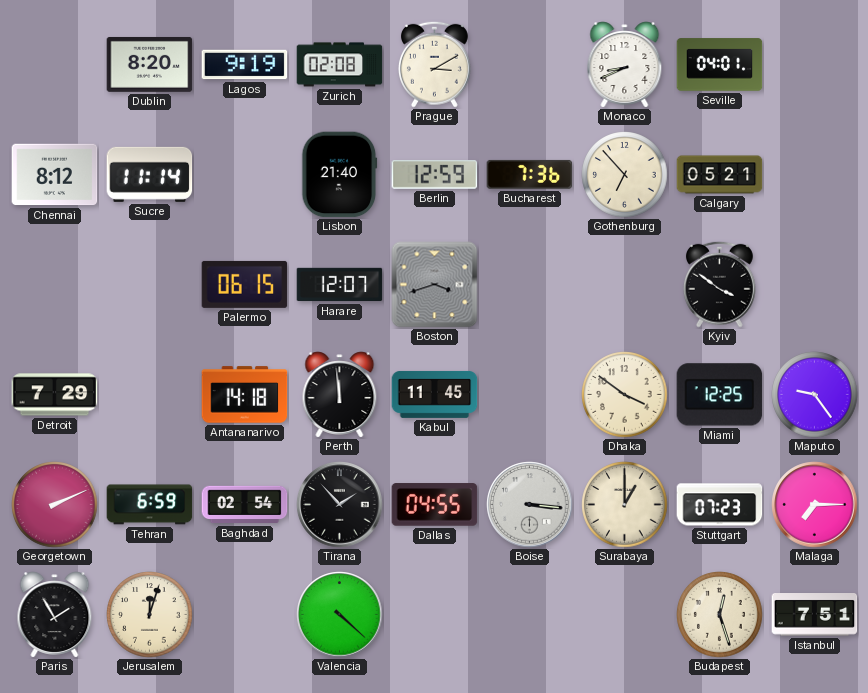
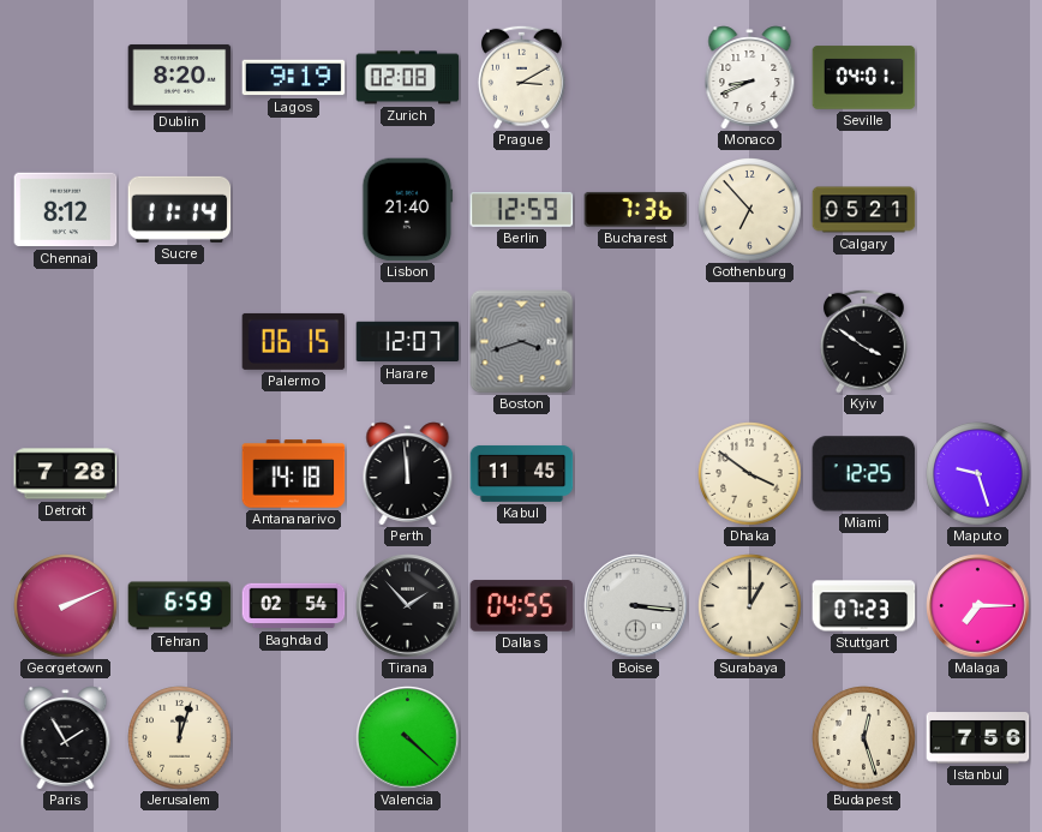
Detroit: 7:29 -> 7:28 (66, 474)
Maputo: 9:24 -> 9:27 (978, 474)
Istanbul: 7:51 -> 7:56 (978, 738)
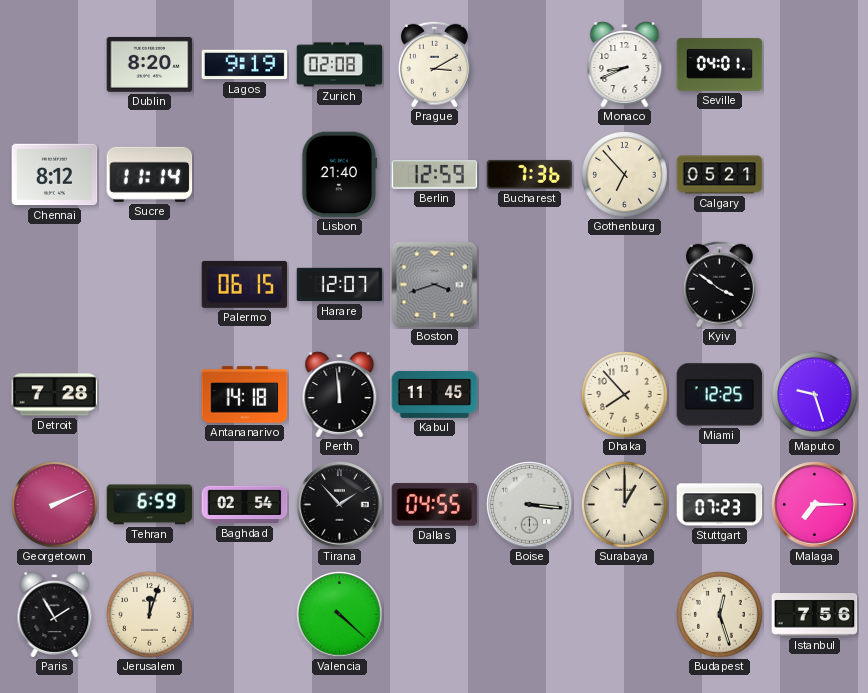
Dhaka: 3:51 -> 7:53 (625, 395)
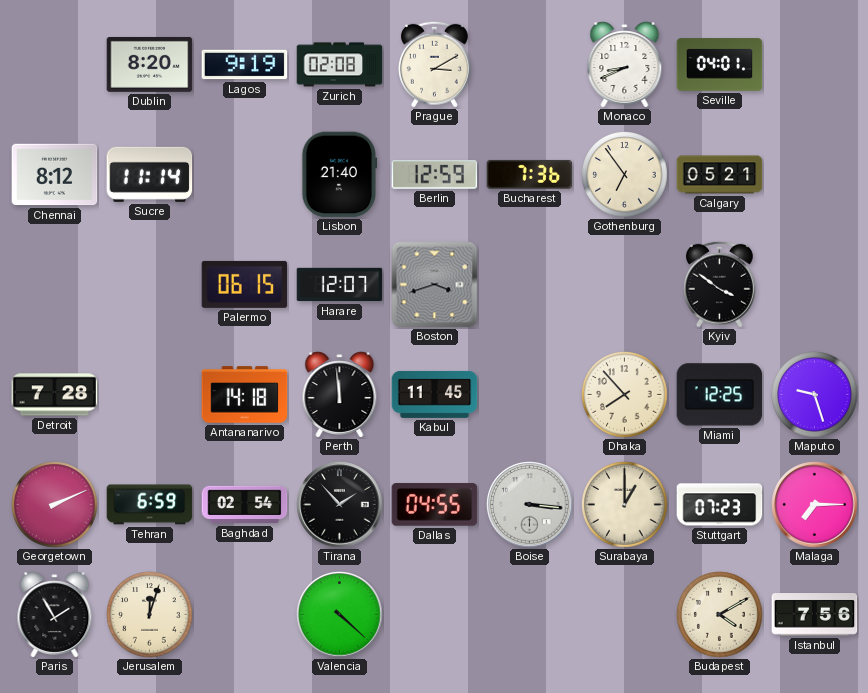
Gothenburg: 6:53 -> 6:54 (625, 175)
Budapest: 12:27 -> 4:10 (720, 615)
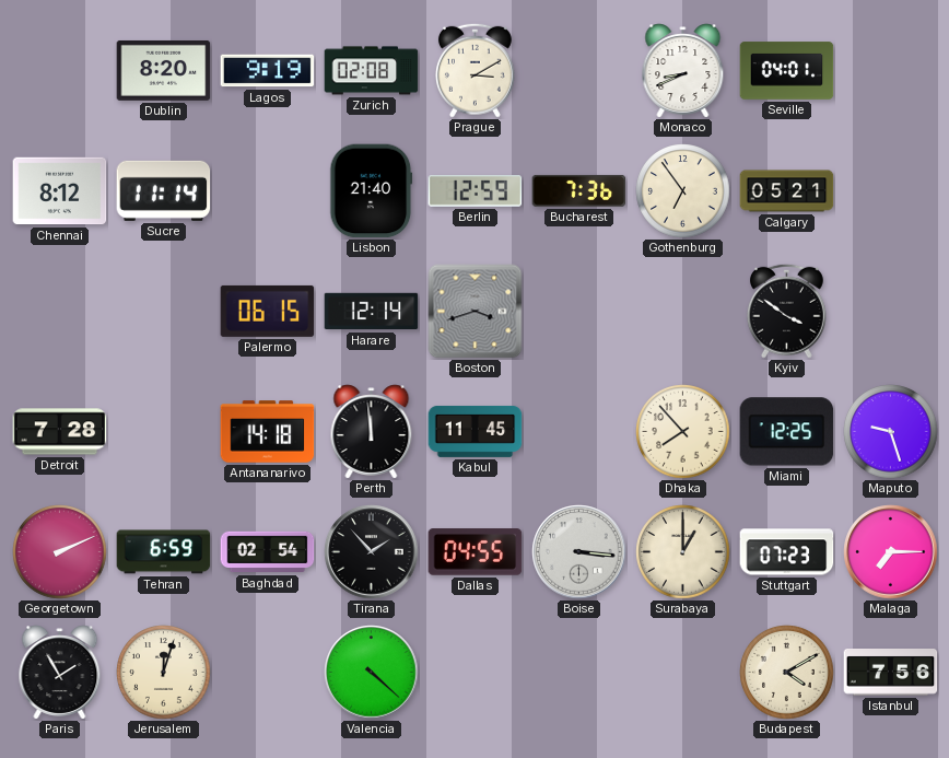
Harare: 12:07 -> 12:14 (372, 312)
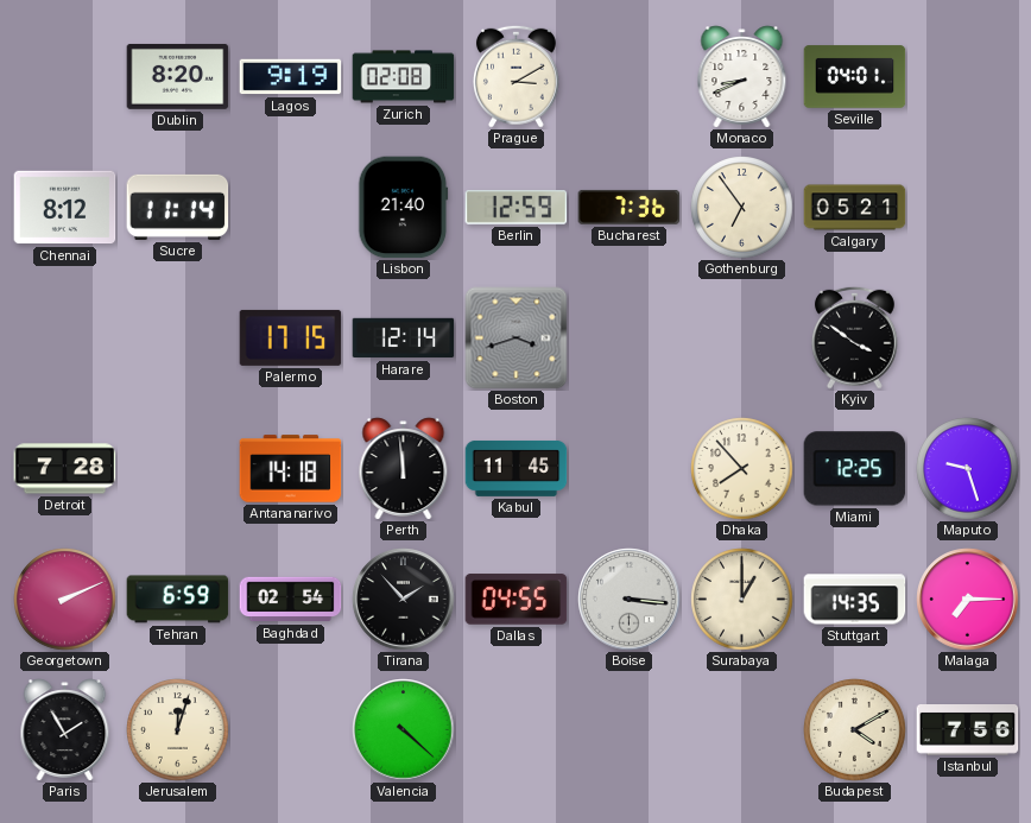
Palermo: 06:15 -> 17:15 (291, 337)
Stuttgart: 07:23 -> 14:35 (855, 600)
